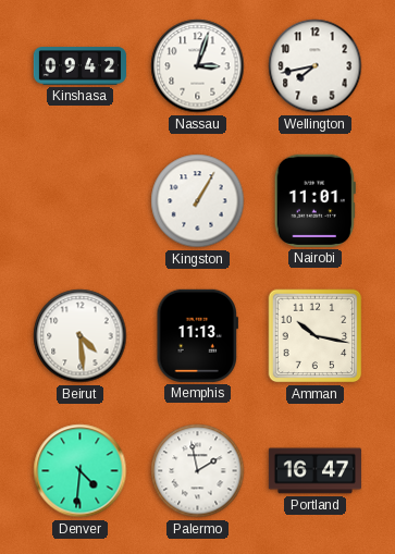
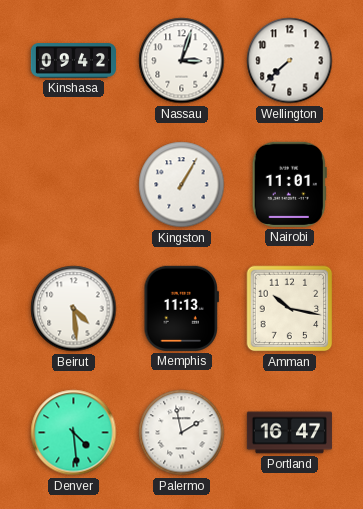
Wellington: 7:43 -> 7:38 (290, 61)
Denver: 4:31 -> 4:29 (74, 433)
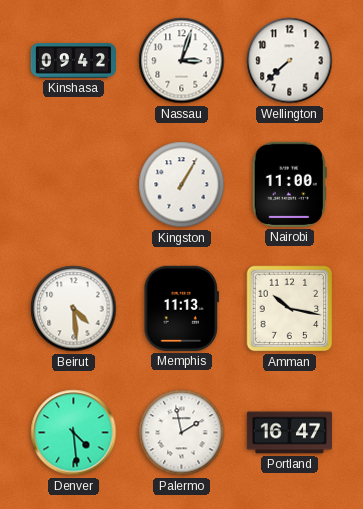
Nairobi: 11:01 -> 11:00 (289, 184)
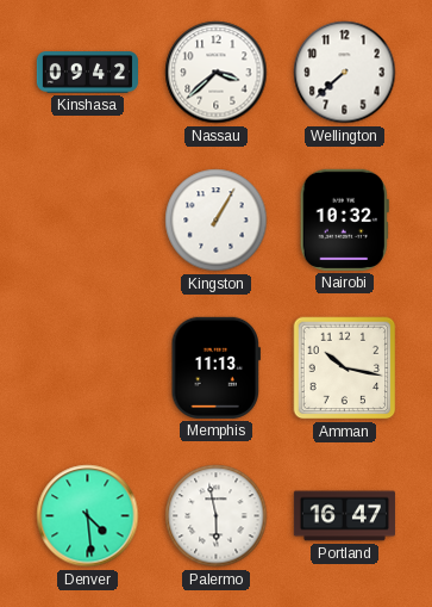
Nassau: 3:03 -> 3:38 (217, 73)
Nairobi: 11:00 -> 10:32 (344, 219)
Beirut: 4:29 -> none (74, 309)
Palermo: 1:58 -> 5:58 (217, 516)
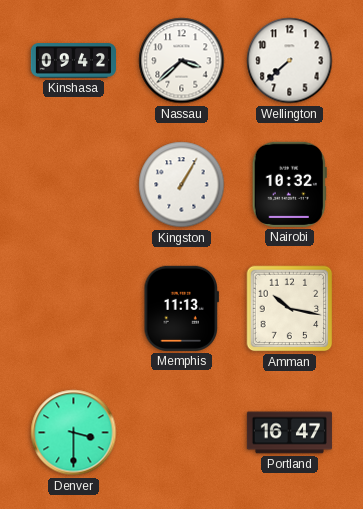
Denver: 4:29 -> 3:30 (74, 433)
Palermo: 5:58 -> none (217, 516)
